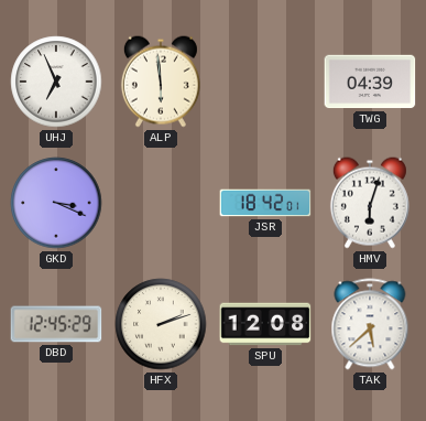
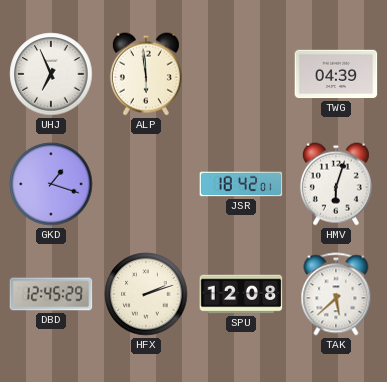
GKD: 3:19 -> 1:18 (51, 184)
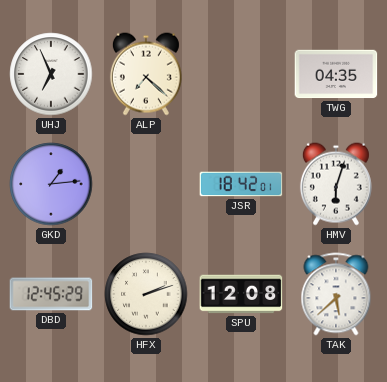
ALP: 5:59 -> 7:22 (146, 74)
TWG: 04:39 -> 04:35 (336, 74)
GKD: 1:18 -> 1:14 (51, 184)
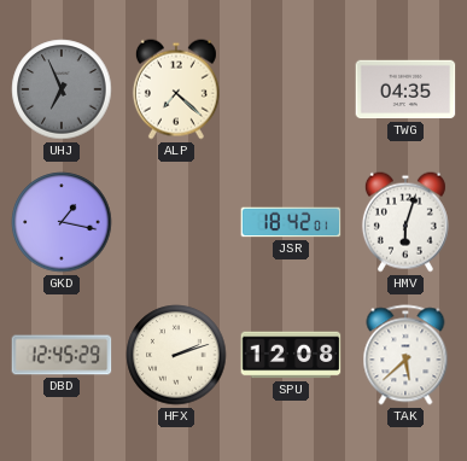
UHJ dial: white -> grey (62, 89)
GKD: 1:14 -> 1:17 (62, 222)
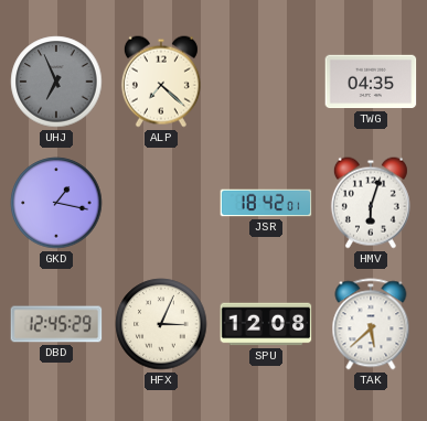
HFX: 2:12 -> 3:04 (161, 324)
